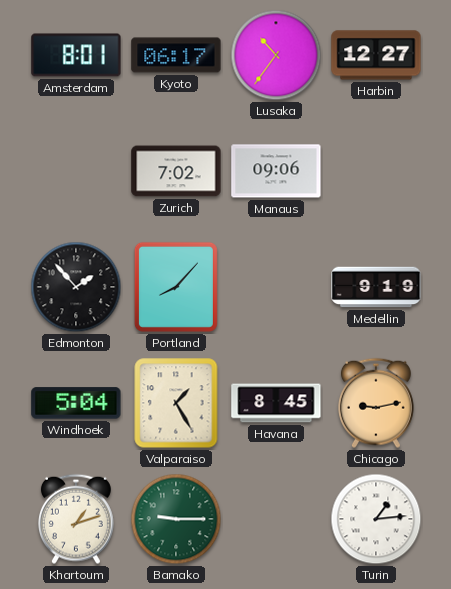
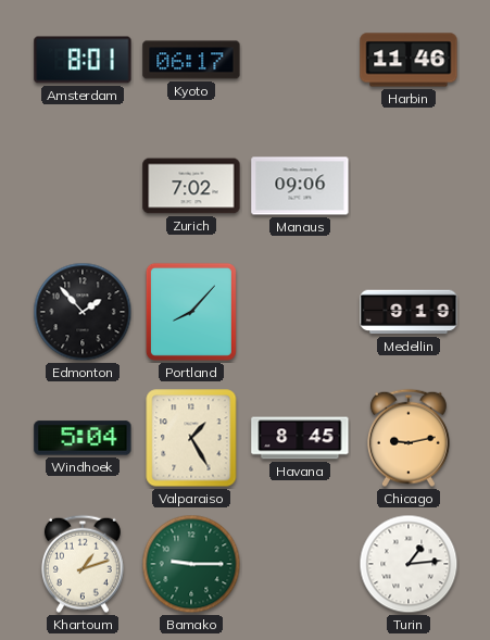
Lusaka: 10:36 -> none (276, 55)
Harbin: 12:27 -> 11:46 (409, 60)
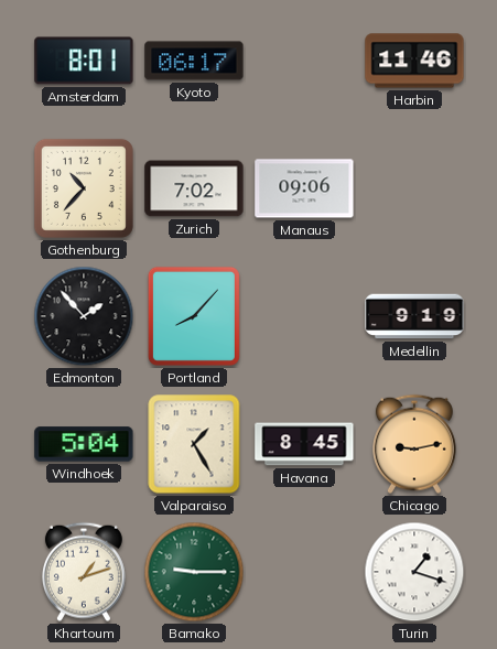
Gothenburg: none -> 10:37 (84, 188)
Turin: 1:14 -> 1:18 (414, 572)
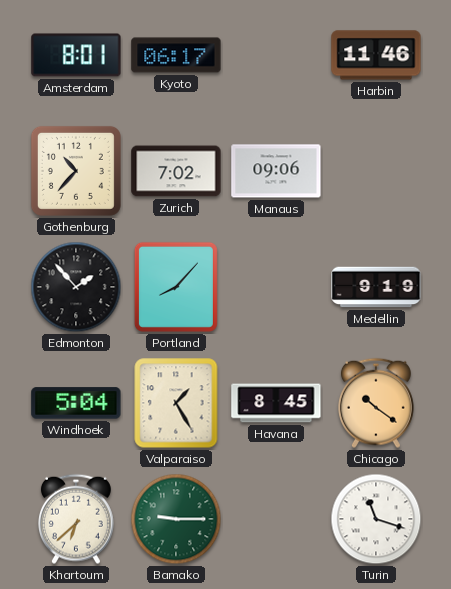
Chicago: 9:13 -> 10:21 (376, 403)
Khartoum: 1:12 -> 6:38 (76, 519)
Turin: 1:18 -> 11:18 (376, 519)
